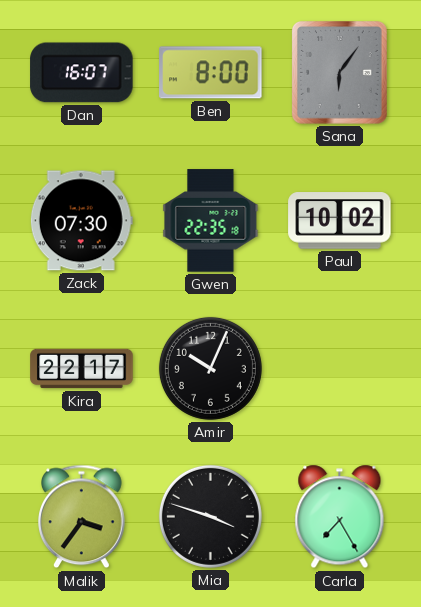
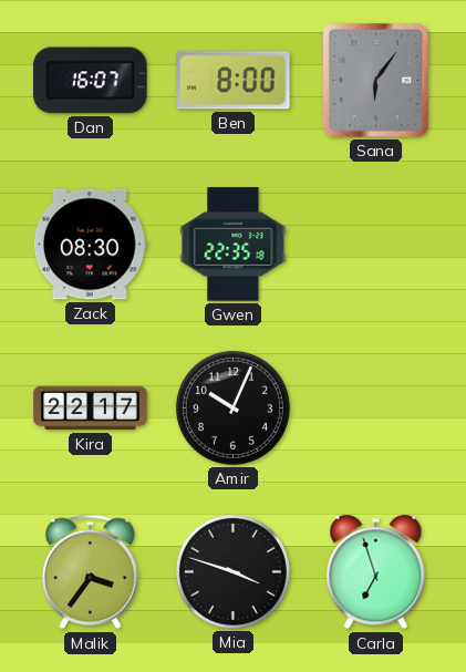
Zack: 07:30 -> 08:30 (90, 245)
Paul: 10:02 -> none (340, 221)
Carla: 7:25 -> 6:57 (376, 572)
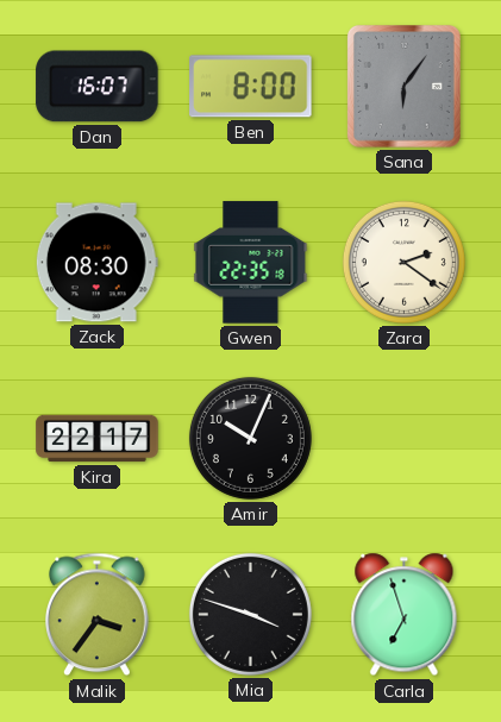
Zara: none -> 2:21 (403, 262)
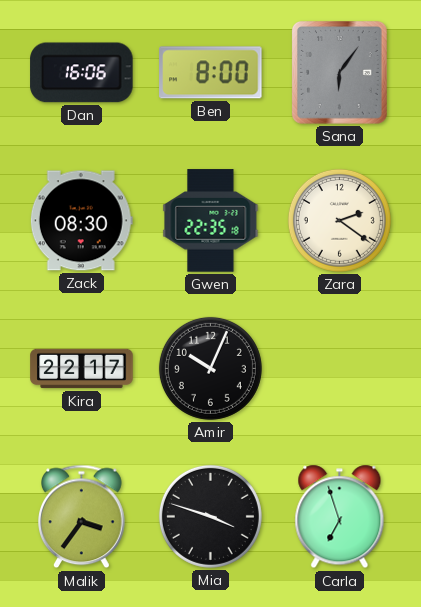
Dan: 16:07 -> 16:06 (82, 73)
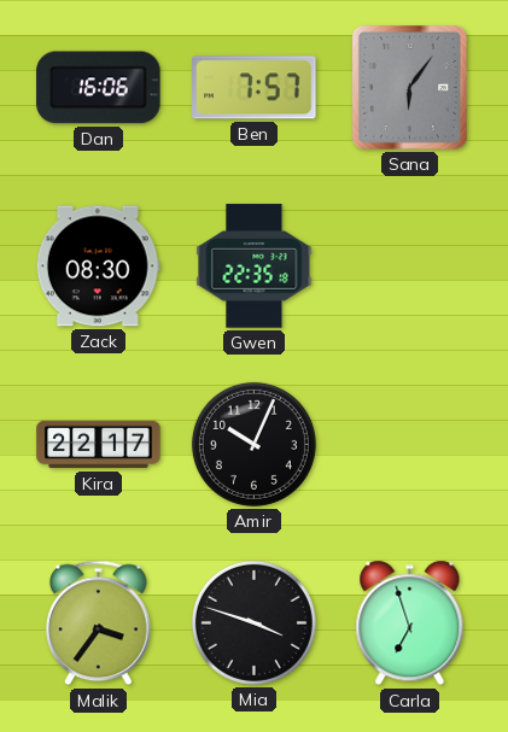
Ben: 8:00 -> 7:57 (255, 88)
Zara: 2:21 -> none (339, 220)
